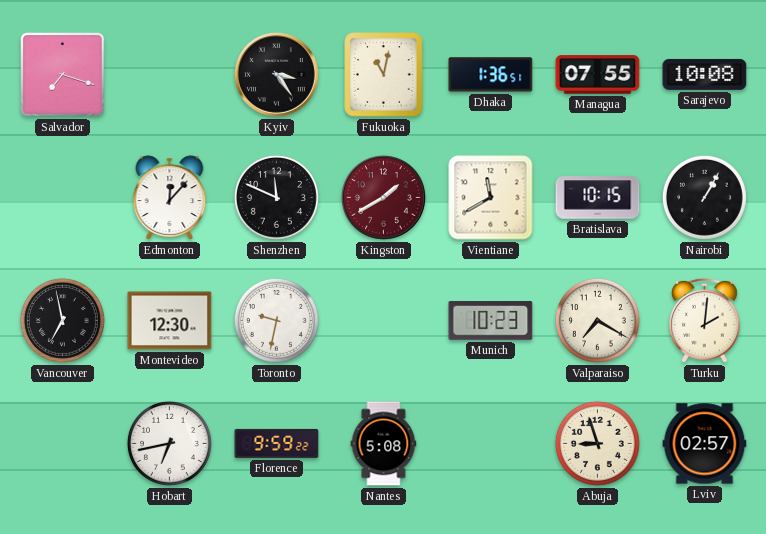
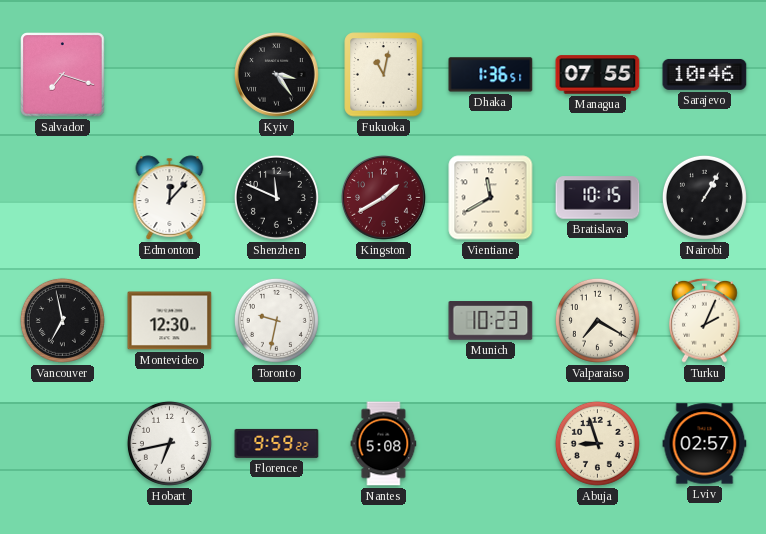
Sarajevo: 10:08 -> 10:46 (705, 74)
Turku: 2:01 -> 2:04 (705, 320)
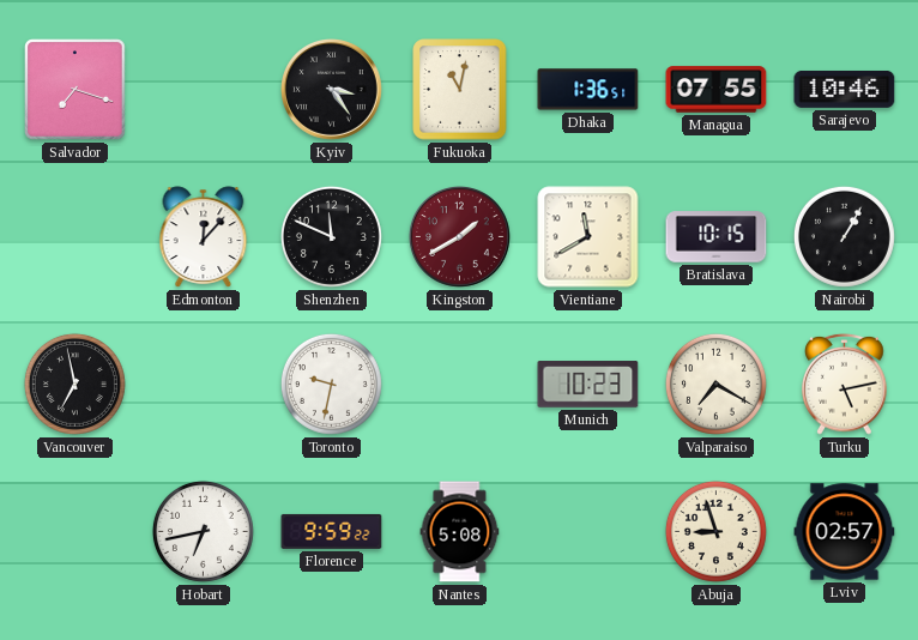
Montevideo: 12:30 -> none (170, 321)
Turku: 2:04 -> 5:13 (845, 384)
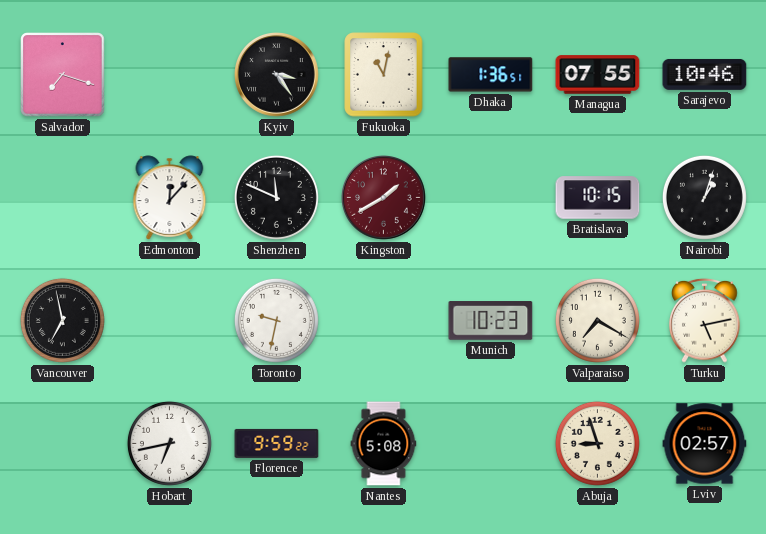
Vientiane: 11:40 -> none (588, 237)
Nairobi: 1:05 -> 1:03 (704, 197)
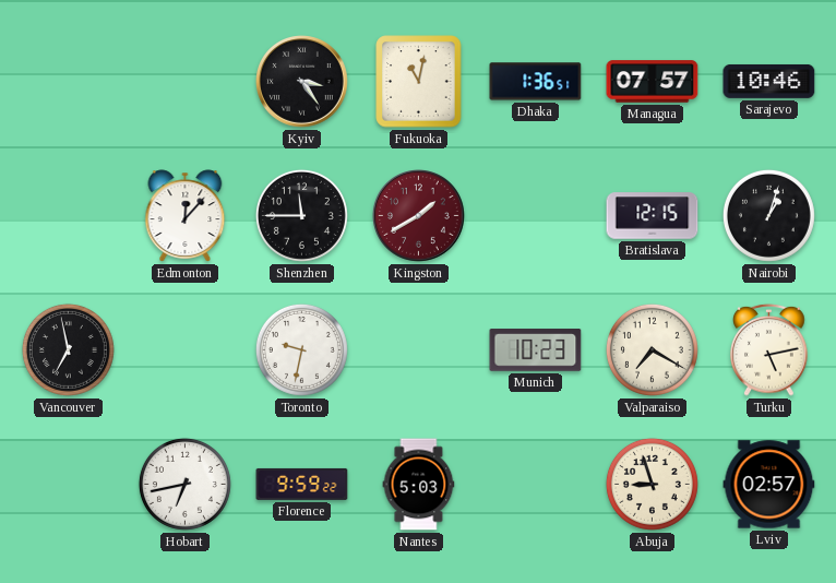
Salvador: 7:18 -> none (63, 75)
Managua: 07:55 -> 07:57 (653, 82)
Shenzhen: 11:49 -> 11:45 (301, 215)
Bratislava: 10:15 -> 12:15 (653, 216)
Nantes: 5:08 -> 5:03 (419, 485)
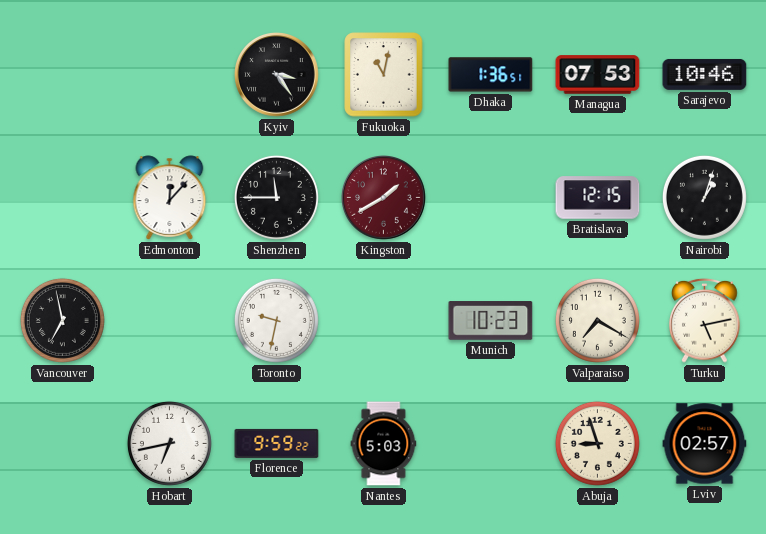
Managua: 07:57 -> 07:53 (598, 75)
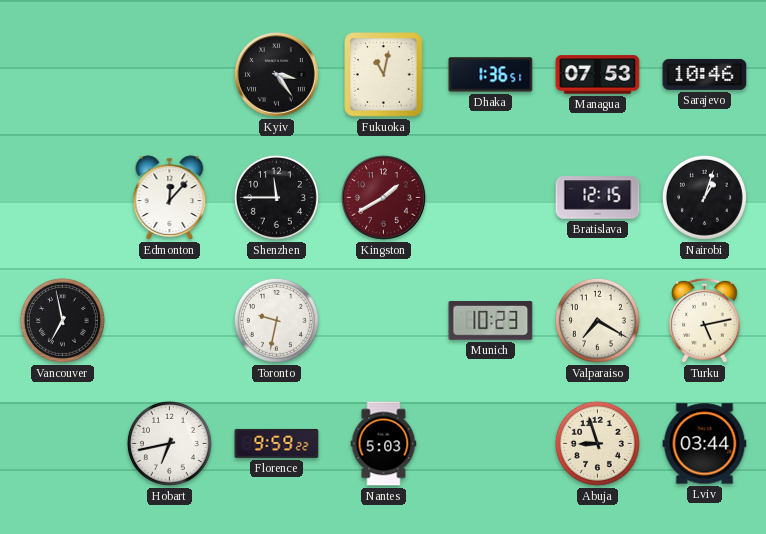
Lviv: 02:57 -> 03:44 (705, 444)
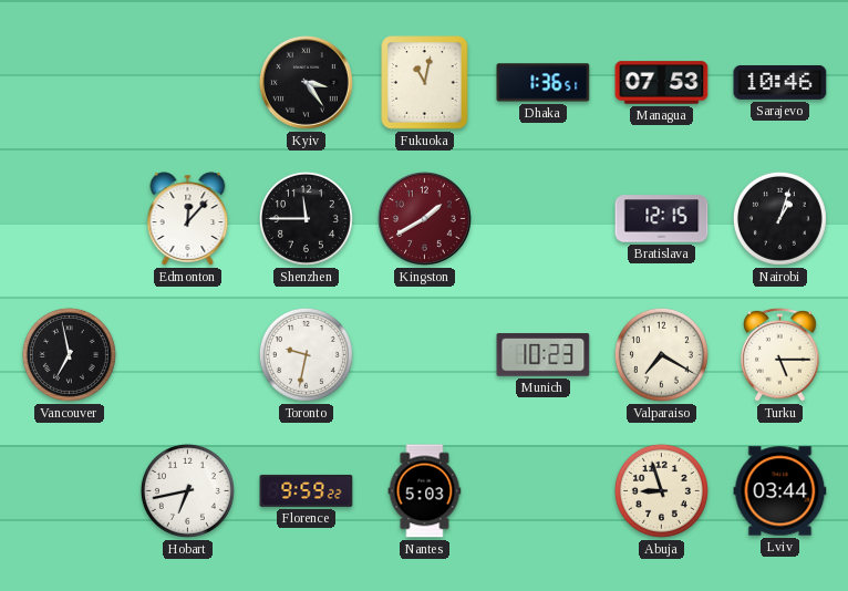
Turku: 5:13 -> 5:15 (780, 354)
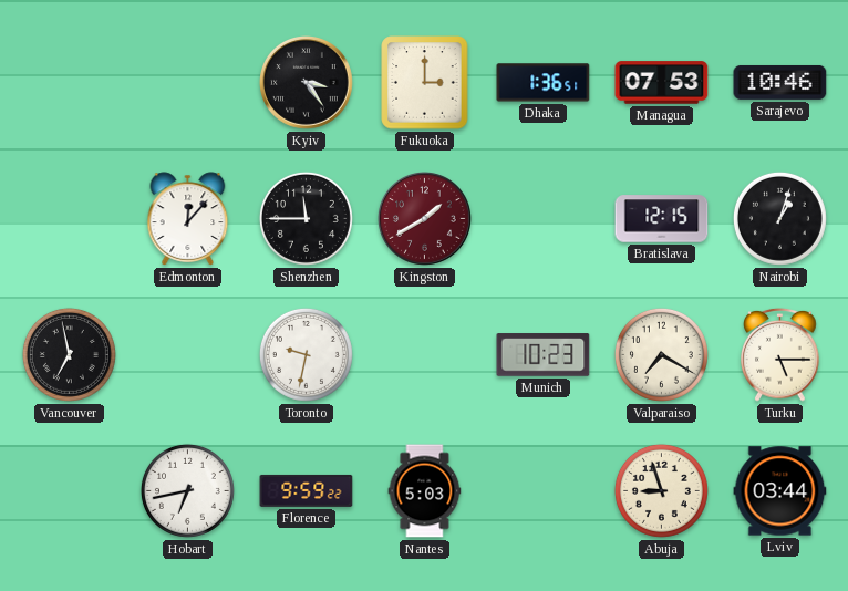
Fukuoka: 11:02 -> 3:00 (425, 83)
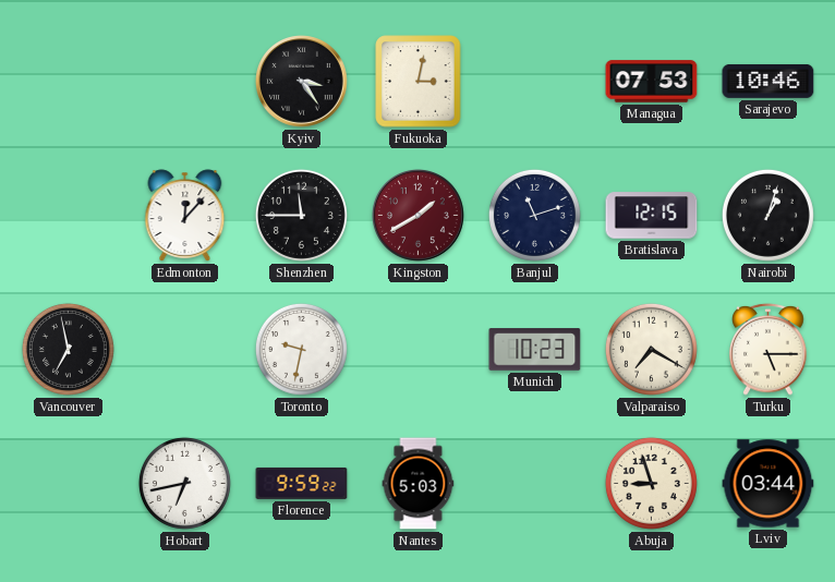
Fukuoka: 3:00 -> 3:02 (419, 82)
Dhaka: 1:36 -> none (544, 83)
Banjul: none -> 11:12 (534, 215)
